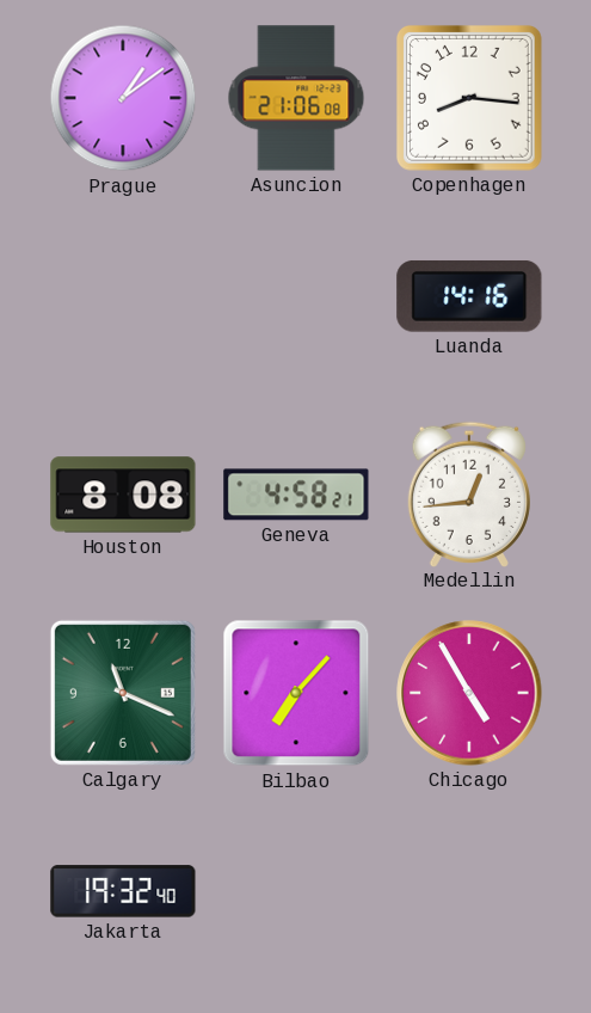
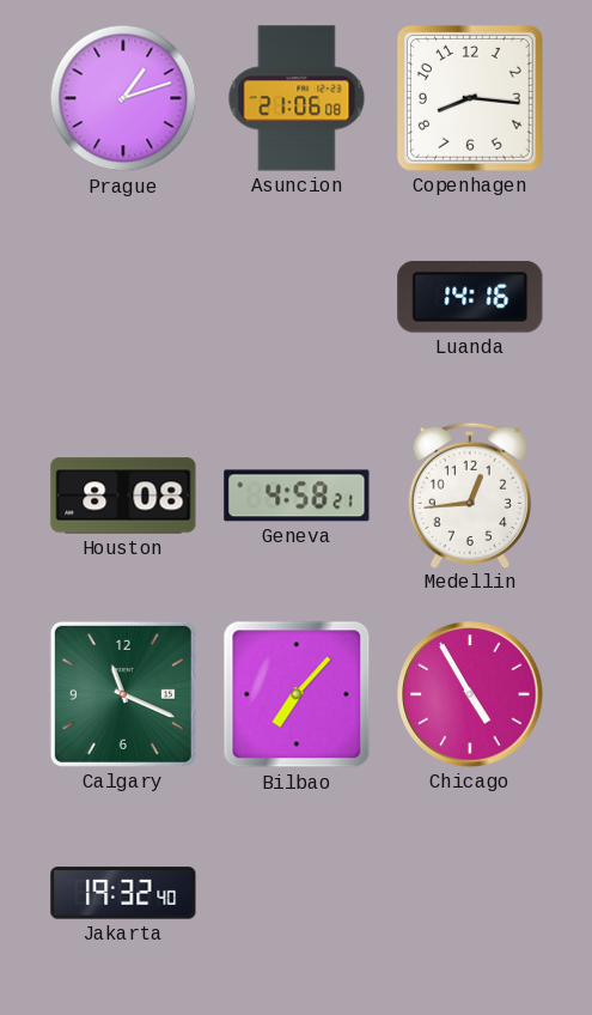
Prague: 1:09 -> 1:12 (123, 98)
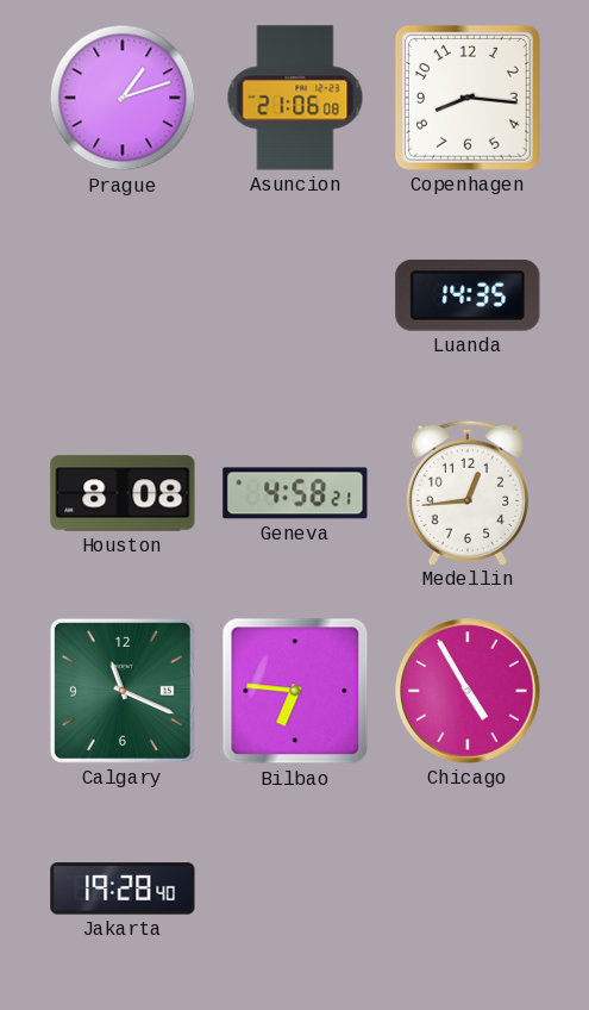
Luanda: 14:16 -> 14:35 (468, 295)
Bilbao: 7:07 -> 6:46 (295, 691)
Jakarta: 19:32 -> 19:28 (123, 889)
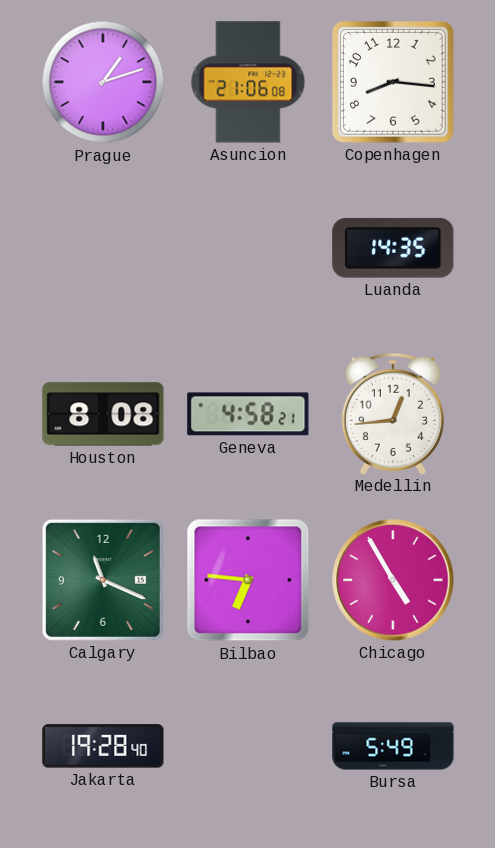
Bursa: none -> 5:49 (393, 746)
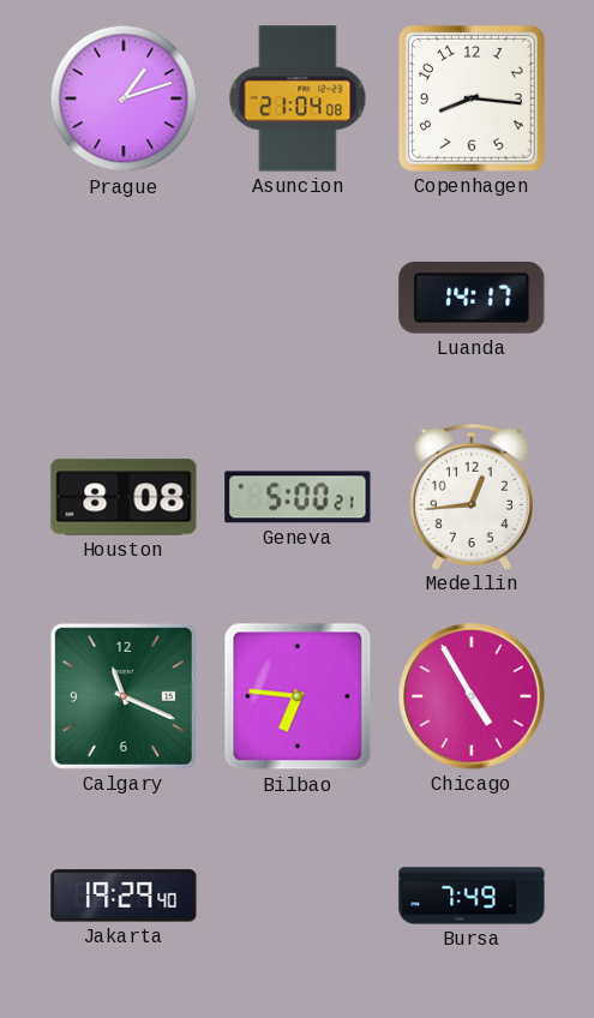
Asuncion: 21:06 -> 21:04 (298, 98)
Luanda: 14:35 -> 14:17 (472, 298)
Geneva: 4:58 -> 5:00 (298, 497)
Jakarta: 19:28 -> 19:29 (124, 896)
Bursa: 5:49 -> 7:49 (472, 896)
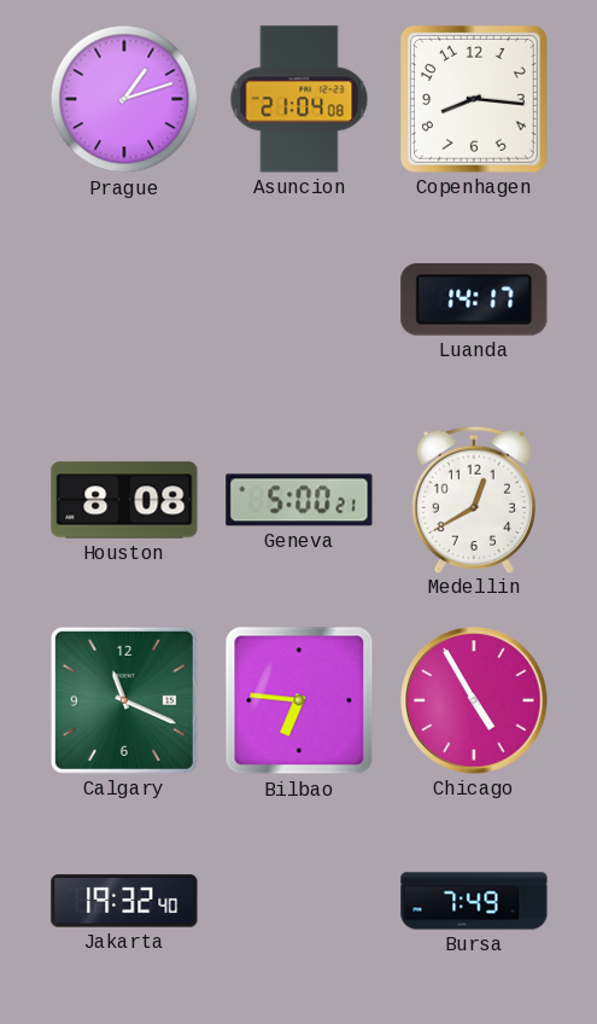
Medellin: 12:44 -> 12:40 (473, 499)
Jakarta: 19:29 -> 19:32 (124, 901)
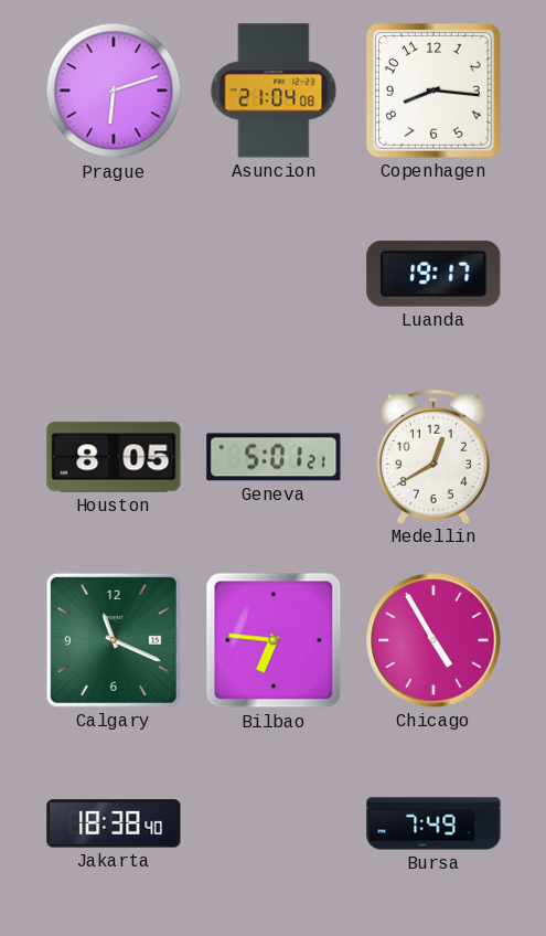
Prague: 1:12 -> 6:12 (114, 91)
Luanda: 14:17 -> 19:17 (433, 274)
Houston: 8:08 -> 8:05 (114, 457)
Geneva: 5:00 -> 5:01 (274, 457)
Jakarta: 19:32 -> 18:38 (114, 823)
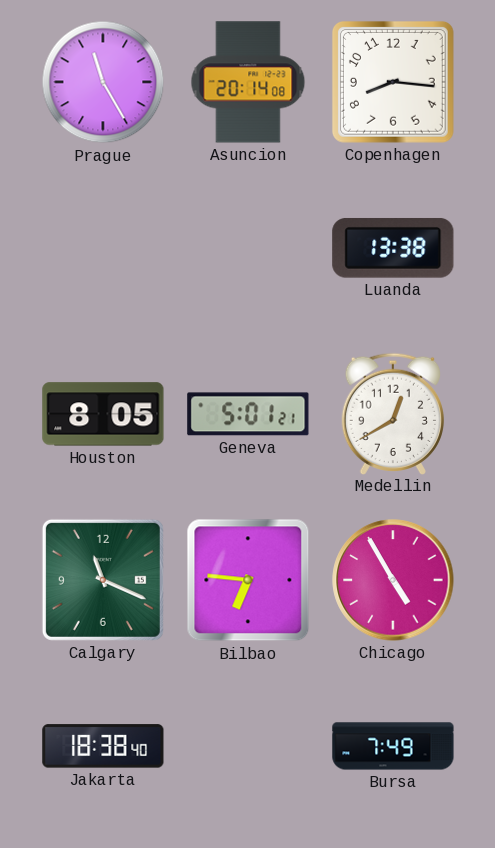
Prague: 6:12 -> 11:25 (103, 82)
Asuncion: 21:04 -> 20:14 (248, 82)
Luanda: 19:17 -> 13:38 (393, 248)
